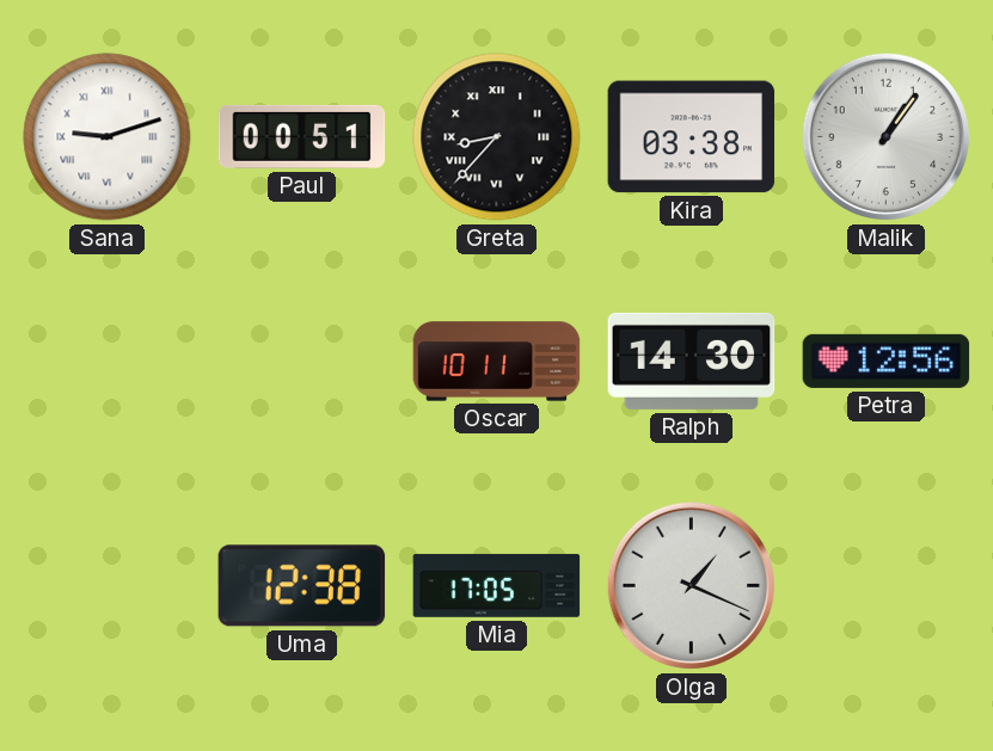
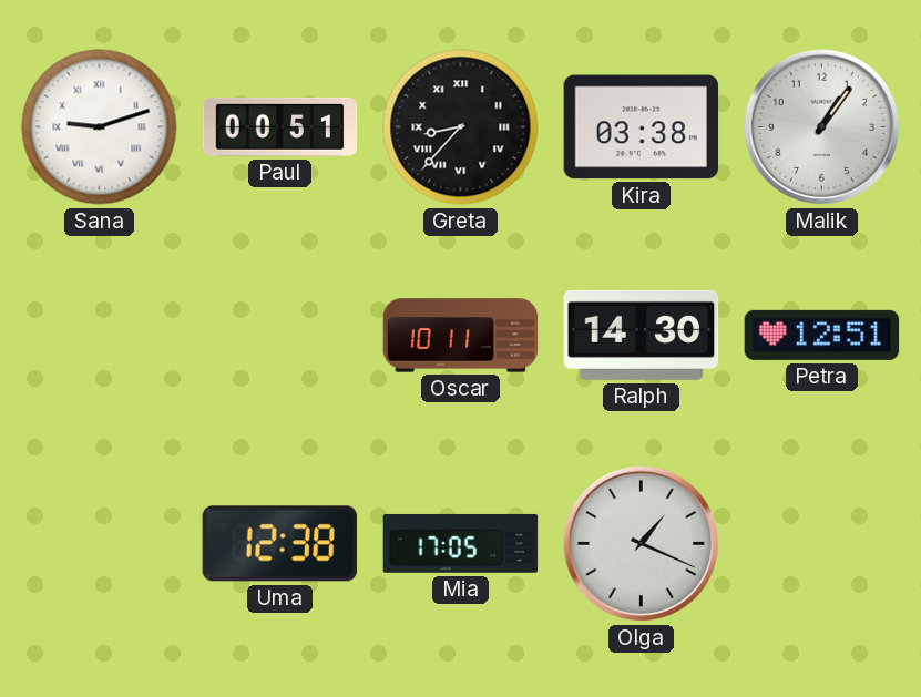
Petra: 12:56 -> 12:51 (822, 335)
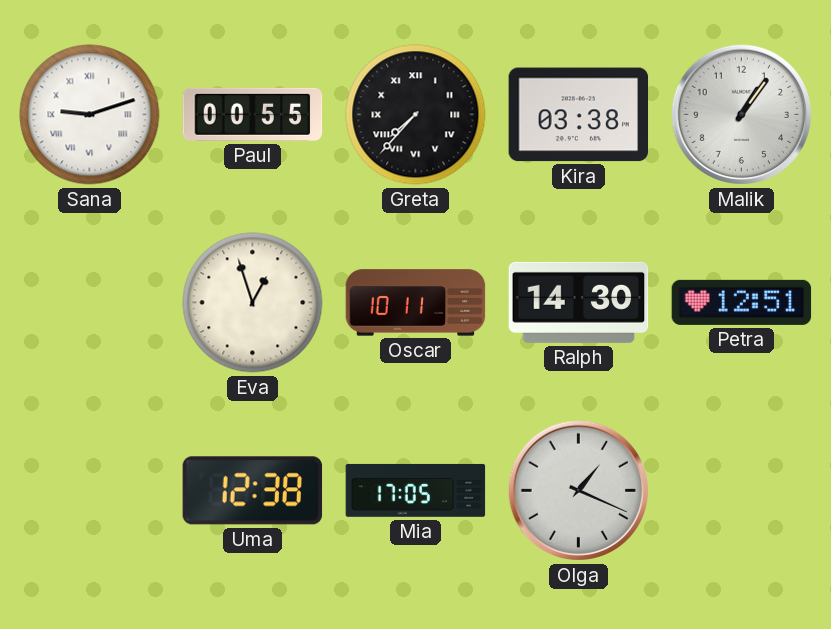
Paul: 00:51 -> 00:55 (253, 114)
Greta: 8:37 -> 7:37 (416, 115)
Eva: none -> 12:57 (253, 303)
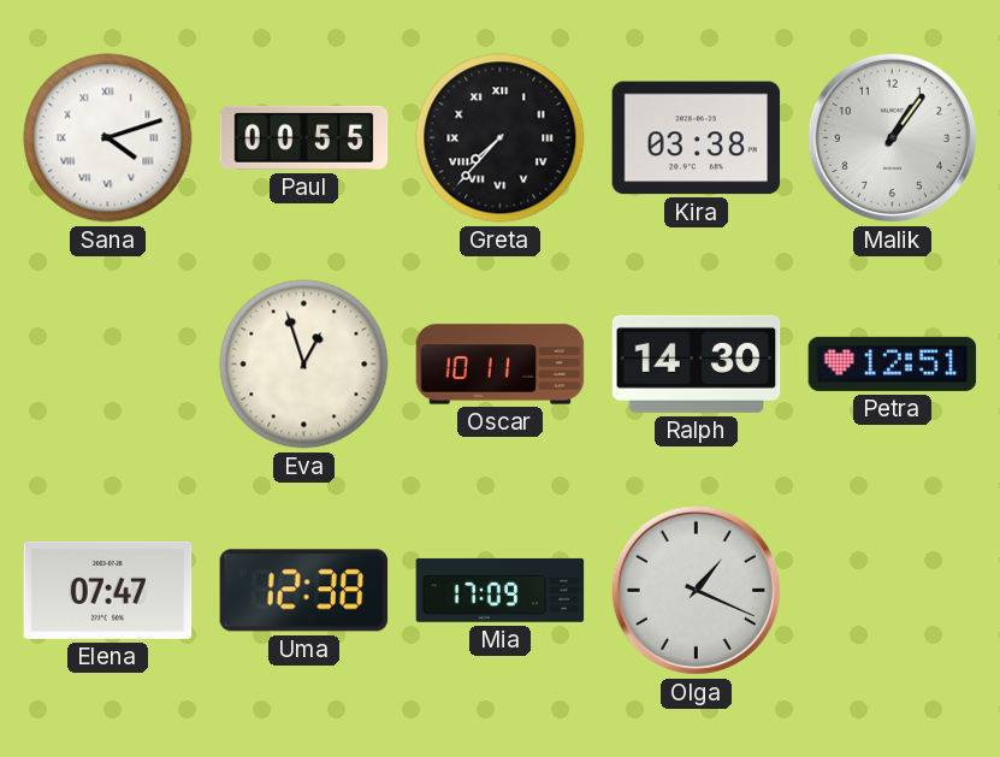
Sana: 9:12 -> 4:12 (108, 138)
Elena: none -> 07:47 (108, 590)
Mia: 17:05 -> 17:09 (501, 590)
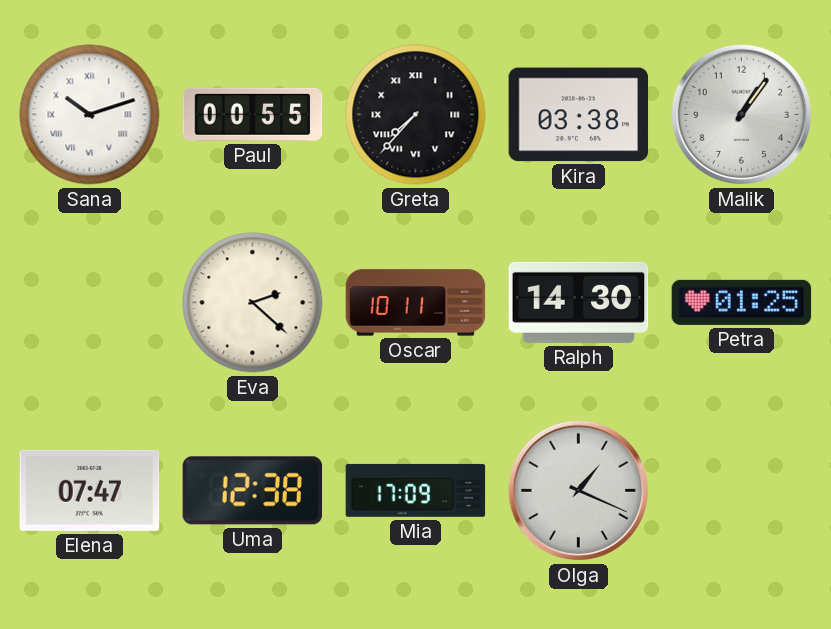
Sana: 4:12 -> 10:12 (90, 115)
Eva: 12:57 -> 2:22 (253, 303)
Petra: 12:51 -> 01:25 (742, 302)
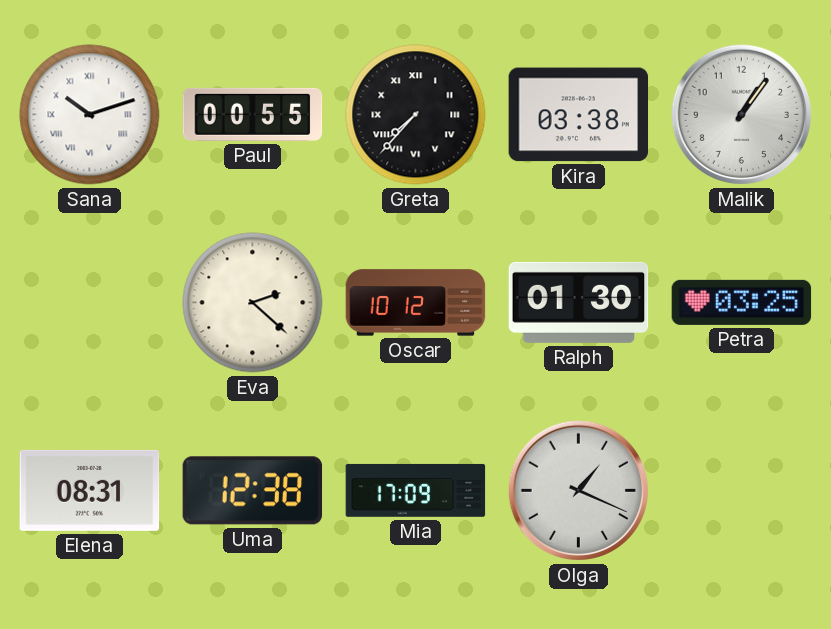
Oscar: 10:11 -> 10:12 (416, 303)
Ralph: 14:30 -> 01:30 (579, 302)
Petra: 01:25 -> 03:25 (742, 302)
Elena: 07:47 -> 08:31 (90, 490)
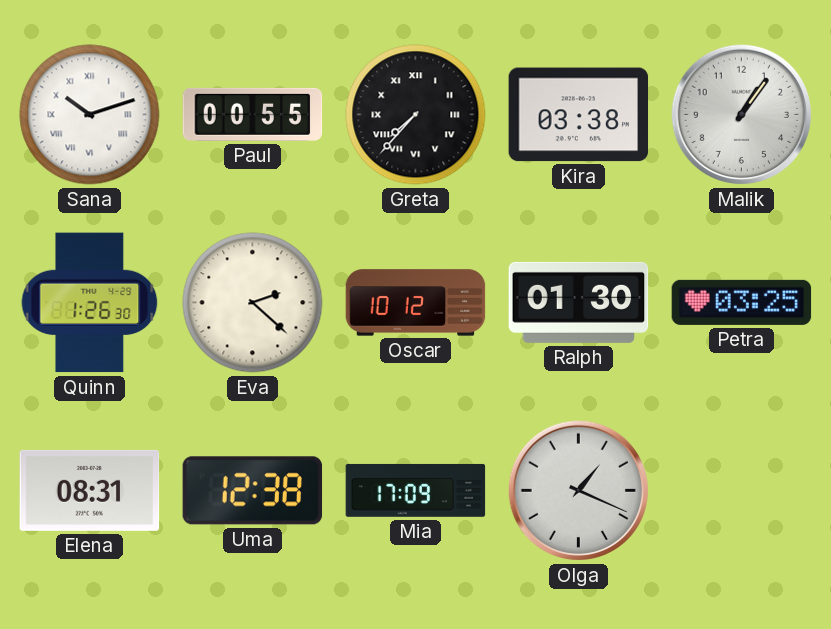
Quinn: none -> 1:26 (90, 303)
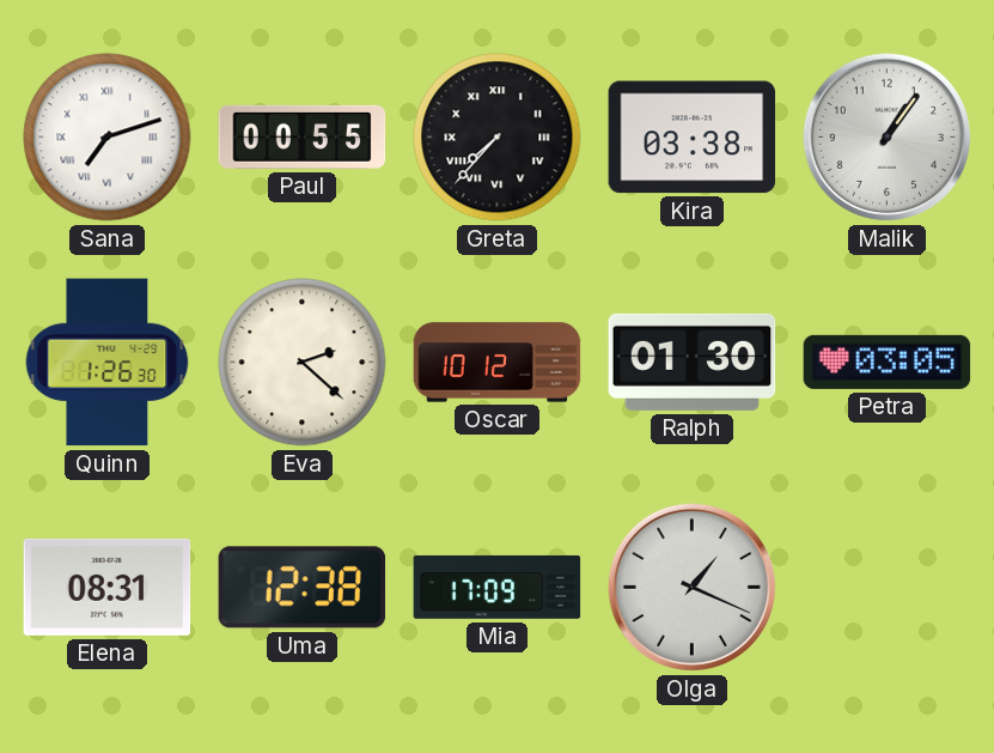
Sana: 10:12 -> 7:12 (108, 138)
Petra: 03:25 -> 03:05 (888, 362)
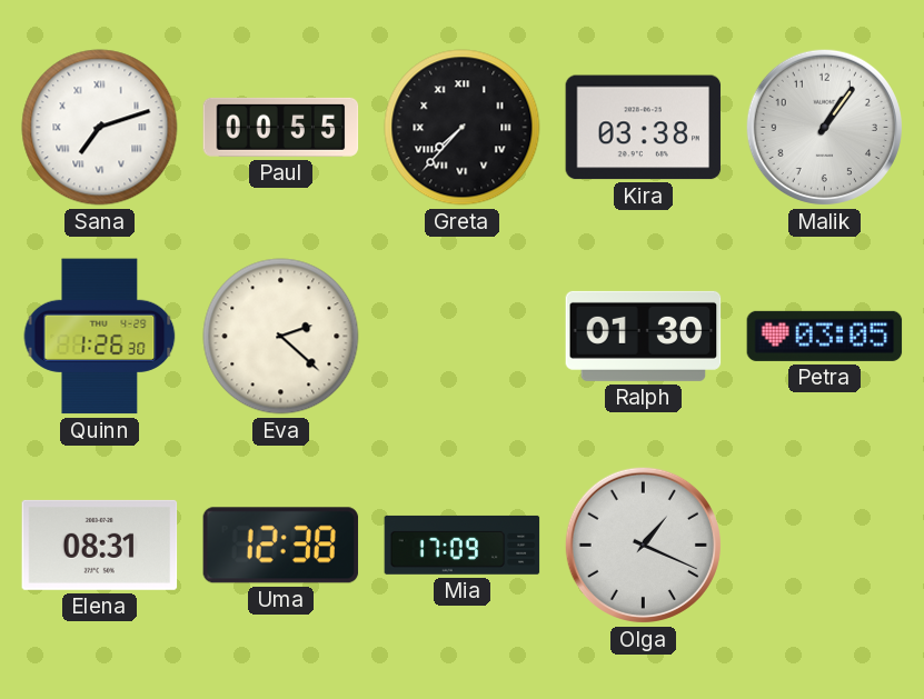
Oscar: 10:12 -> none (498, 363)
